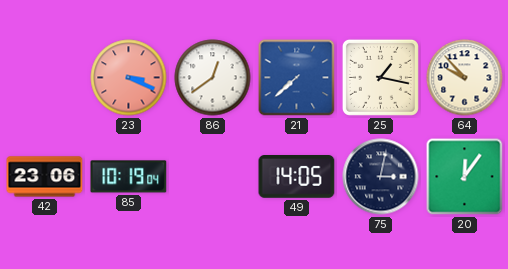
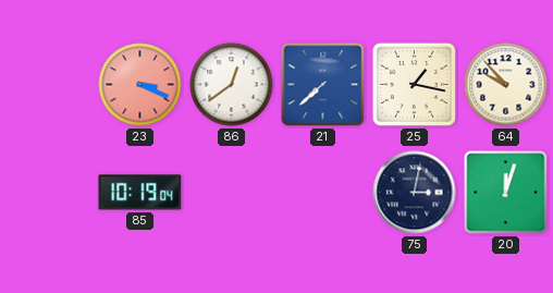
42: 23:06 -> none (45, 177)
49: 14:05 -> none (297, 177)
20: 12:06 -> 12:03 (506, 193)
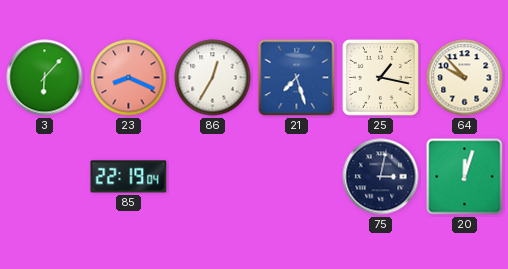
3: none -> 6:07 (45, 78)
23: 3:19 -> 8:19 (129, 78)
86: 12:39 -> 12:35 (213, 78)
21: 7:38 -> 7:27 (297, 78)
85: 10:19 -> 22:19 (129, 177)
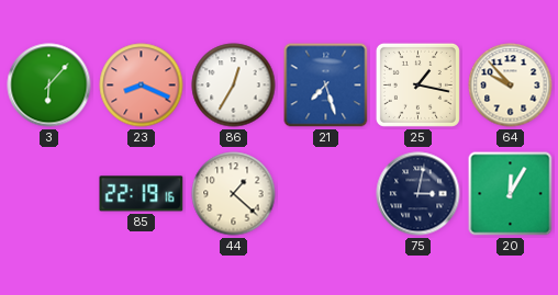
85: 22:19:04 -> 22:19:16 (142, 194)
44: none -> 1:22 (234, 194)
20: 12:03 -> 12:05 (511, 194)
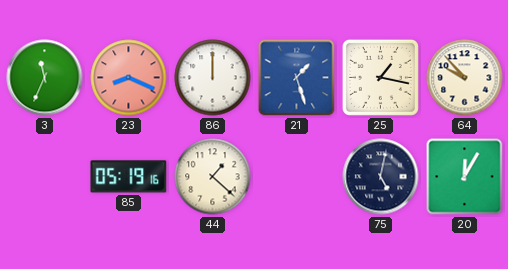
3: 6:07 -> 11:34 (45, 78)
86: 12:35 -> 12:00 (213, 78)
21: 7:27 -> 1:27 (297, 78)
85: 22:19 -> 05:19 (129, 177)
75: 3:02 -> 5:02 (381, 177)
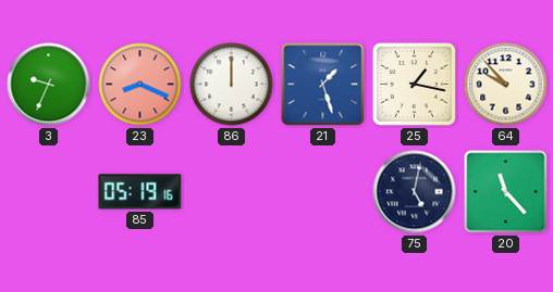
3: 11:34 -> 9:34 (49, 85)
44: 1:22 -> none (213, 177)
20: 12:05 -> 11:23 (506, 192)
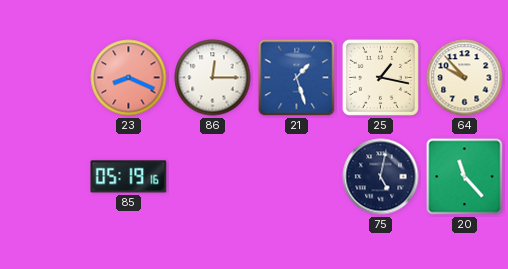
3: 9:34 -> none (49, 85)
86: 12:00 -> 12:15 (213, 78)
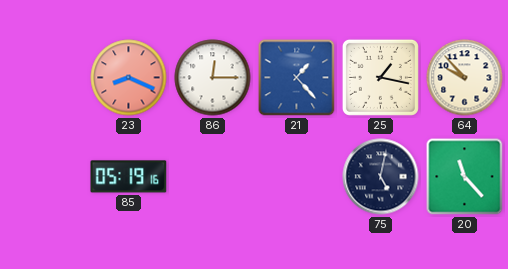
21: 1:27 -> 1:23 (297, 78)
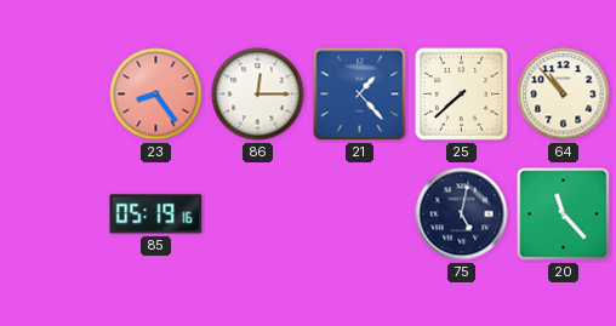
23: 8:19 -> 8:24 (156, 95)
25: 1:17 -> 7:38 (461, 93)
64: 9:53 -> 10:53 (564, 95)
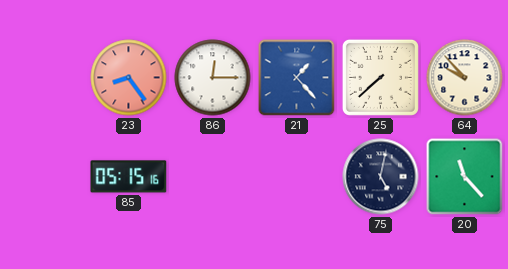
64: 10:53 -> 9:53 (465, 78)
85: 05:19 -> 05:15 (129, 177)
